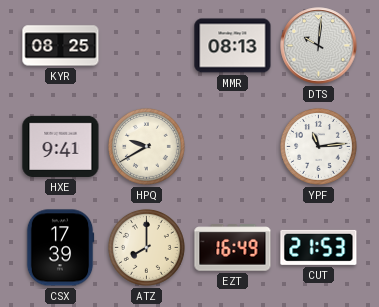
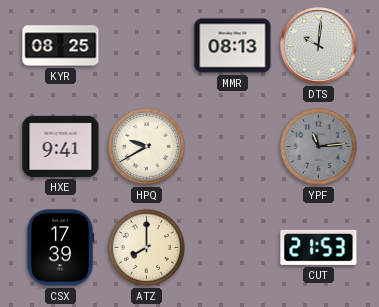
YPF dial: white -> grey (318, 146)
EZT: 16:49 -> none (233, 248)
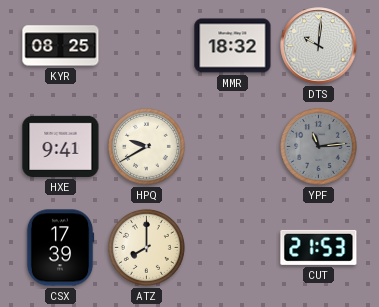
MMR: 08:13 -> 18:32 (233, 46)
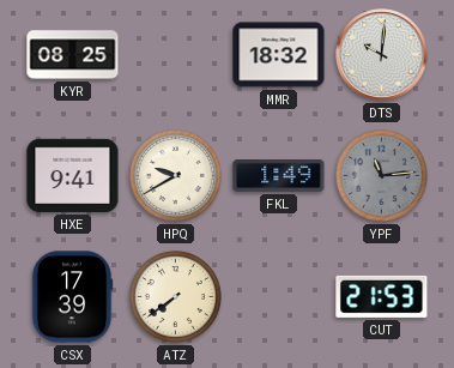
FKL: none -> 1:49 (279, 176)
ATZ: 8:00 -> 7:39 (175, 296)
